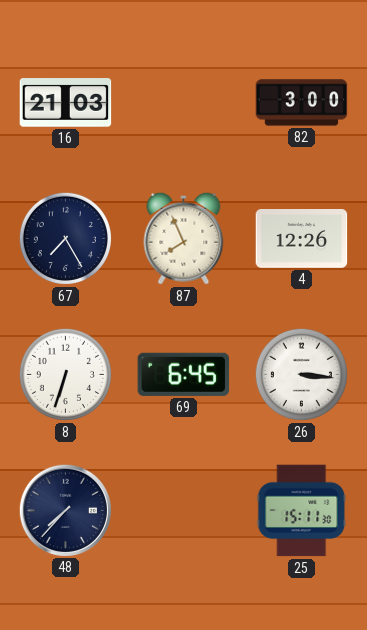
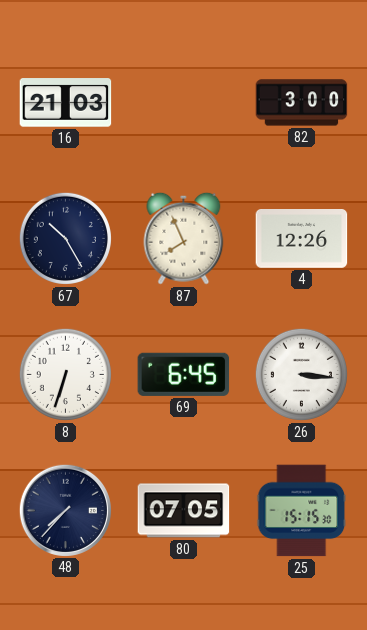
67: 7:25 -> 10:25 (65, 238)
80: none -> 07:05 (184, 511)
25: 15:11 -> 15:15 (302, 511)
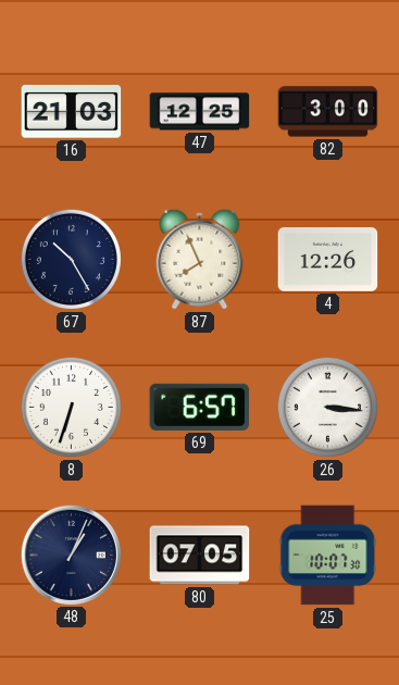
47: none -> 12:25 (200, 112)
69: 6:45 -> 6:57 (200, 407)
48: 7:37 -> 1:04 (71, 555)
25: 15:15 -> 10:07 (328, 556)
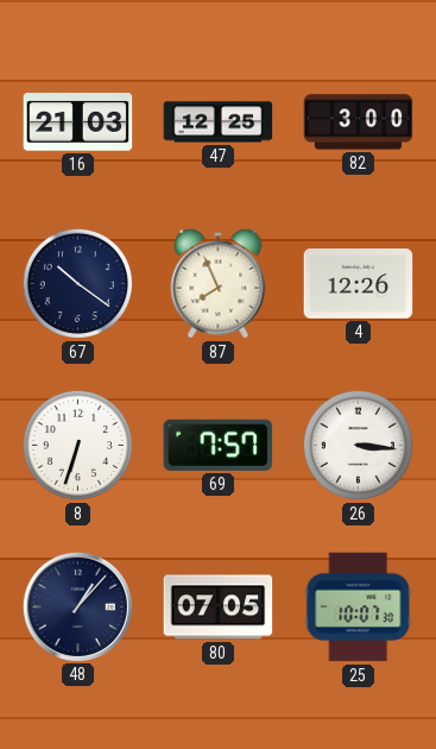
67: 10:25 -> 10:21 (77, 283)
69: 6:57 -> 7:57 (219, 445)
48: 1:04 -> 1:07 (77, 606)
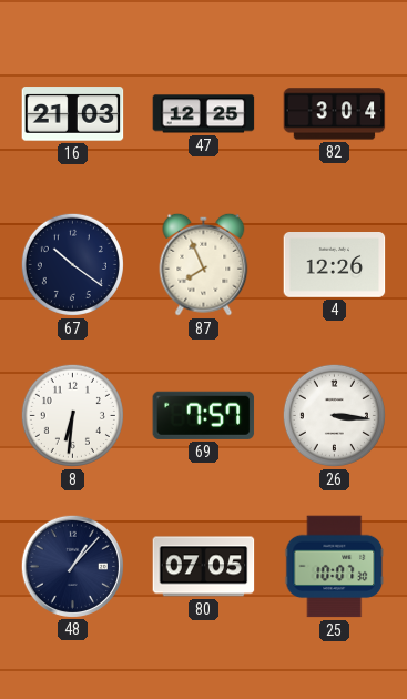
82: 3:00 -> 3:04 (335, 114)
8: 6:33 -> 6:31 (72, 415)
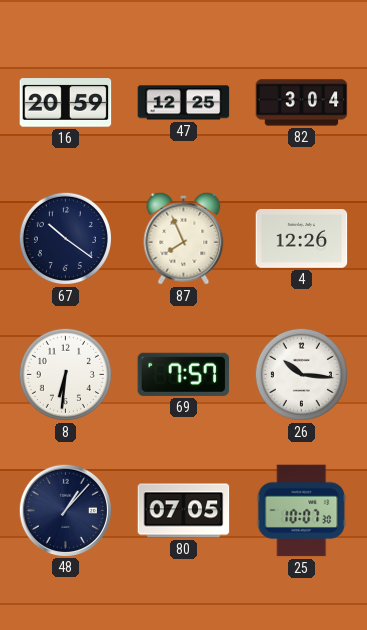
16: 21:03 -> 20:59 (66, 103)
26: 3:16 -> 10:16 (301, 374)
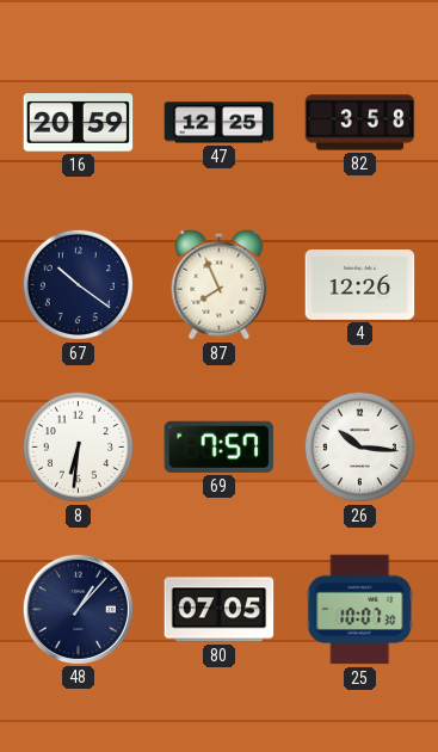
82: 3:04 -> 3:58 (360, 123)
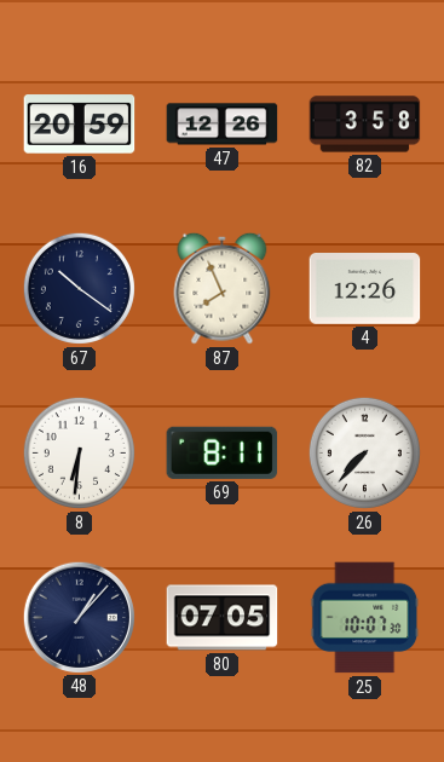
47: 12:25 -> 12:26 (223, 125)
69: 7:57 -> 8:11 (223, 452)
26: 10:16 -> 7:37 (364, 452)
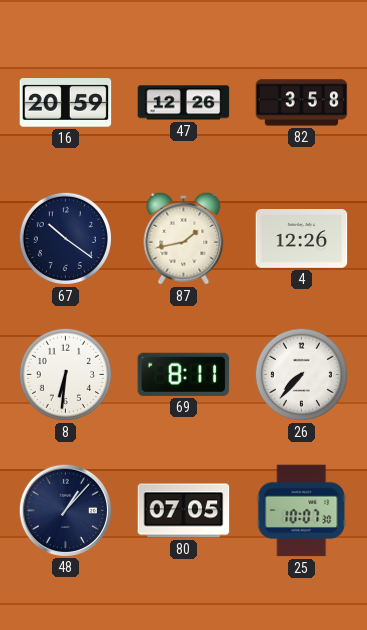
87: 7:56 -> 1:43 (184, 238)
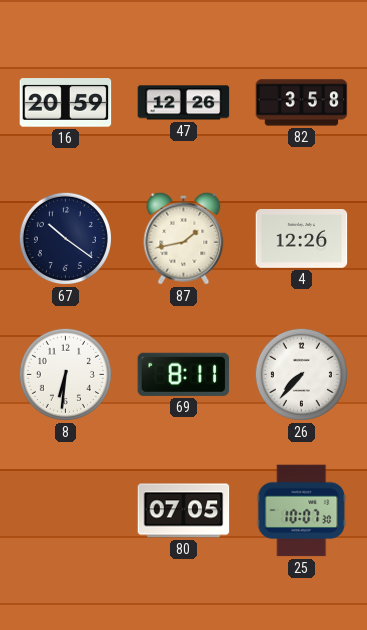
48: 1:07 -> none (65, 510)
